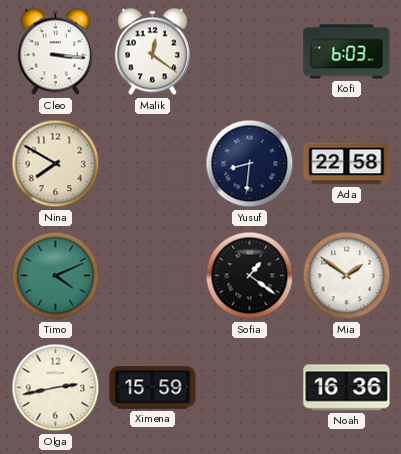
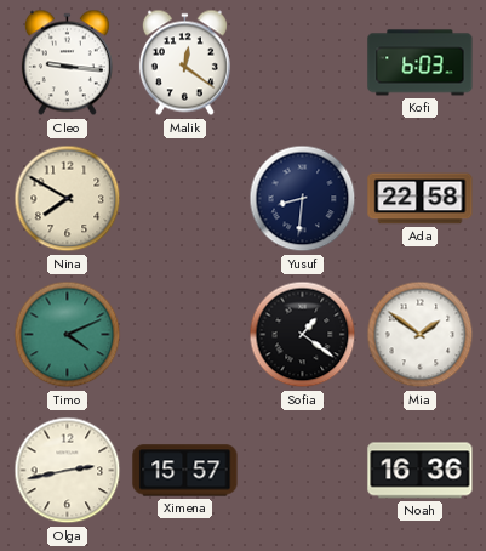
Cleo: 3:16 -> 9:16 (67, 63)
Ximena: 15:59 -> 15:57 (185, 471)
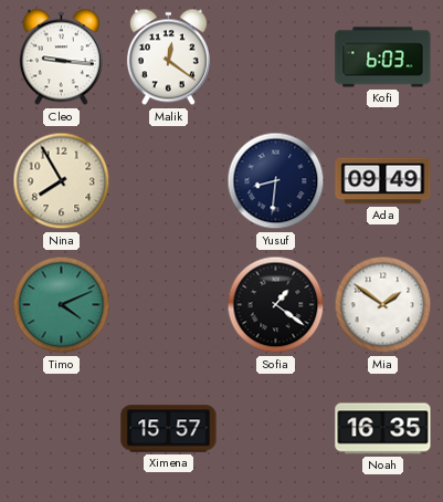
Nina: 7:50 -> 7:55 (62, 181)
Ada: 22:58 -> 09:49 (383, 181)
Olga: 2:43 -> none (68, 471)
Noah: 16:36 -> 16:35 (383, 429)
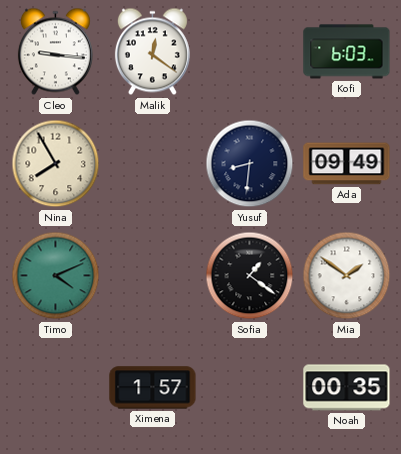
Ximena: 15:57 -> 1:57 (153, 388)
Noah: 16:35 -> 00:35 (347, 388)
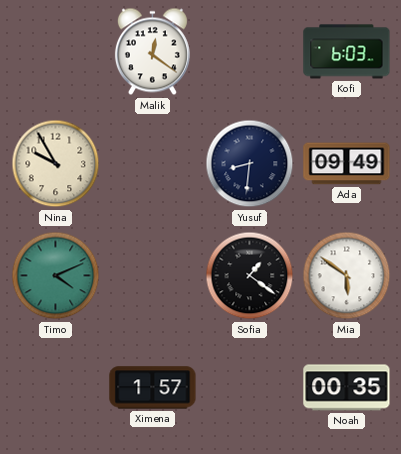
Cleo: 9:16 -> none (55, 52)
Nina: 7:55 -> 9:55 (56, 164)
Mia: 1:51 -> 5:51 (347, 276)
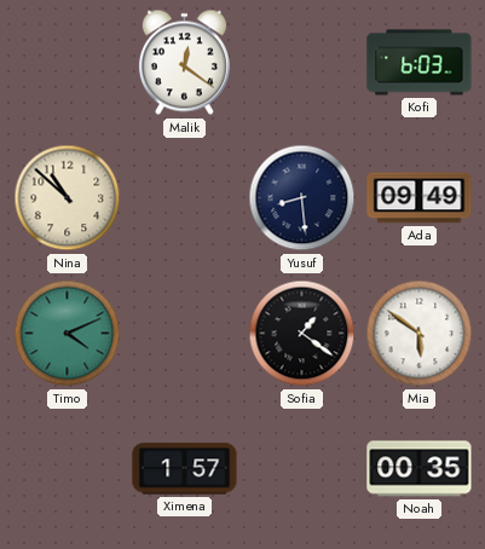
Nina: 9:55 -> 10:52 (68, 198)
Yusuf: 8:31 -> 8:29 (302, 198)
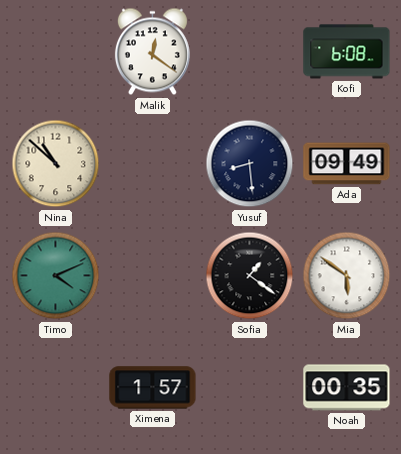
Kofi: 6:03 -> 6:08 (347, 52)
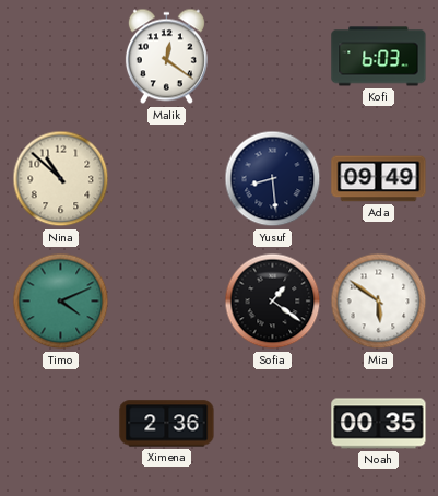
Kofi: 6:08 -> 6:03 (379, 57)
Ximena: 1:57 -> 2:36 (167, 424)
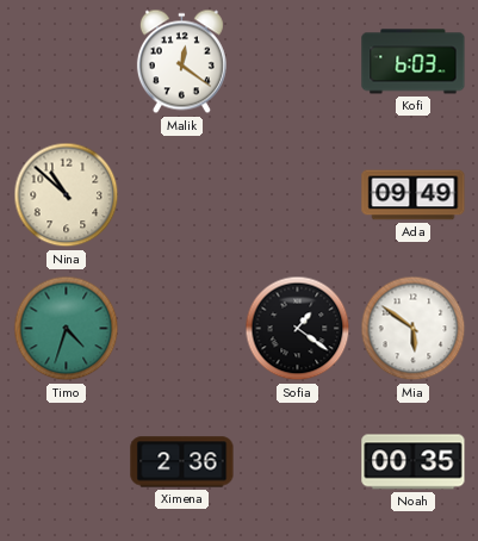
Yusuf: 8:29 -> none (273, 179)
Timo: 4:11 -> 4:33 (67, 329)
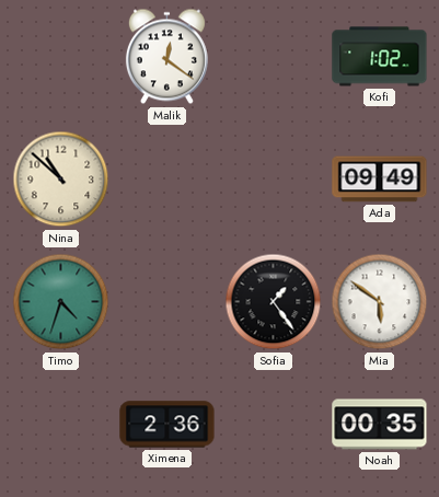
Kofi: 6:03 -> 1:02 (380, 57)
Sofia: 1:21 -> 1:24 (274, 302)
